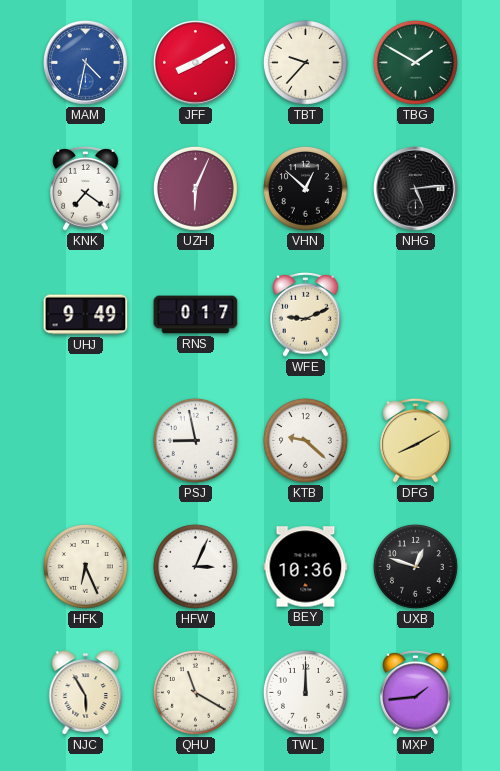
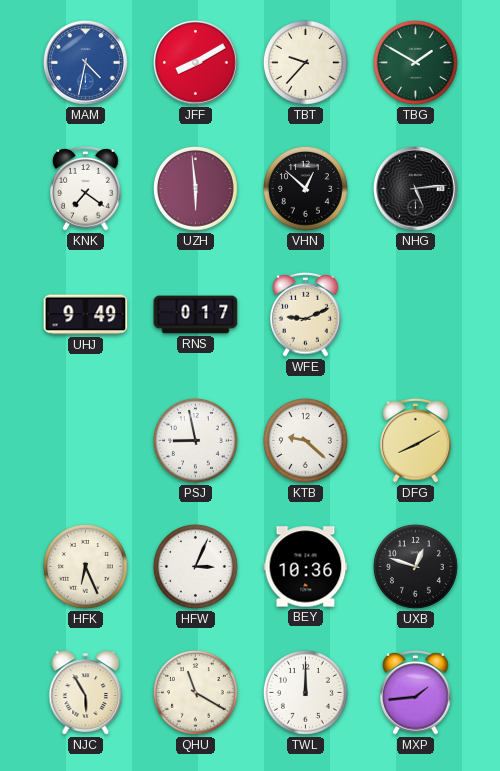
UZH: 6:04 -> 5:59 (196, 189)
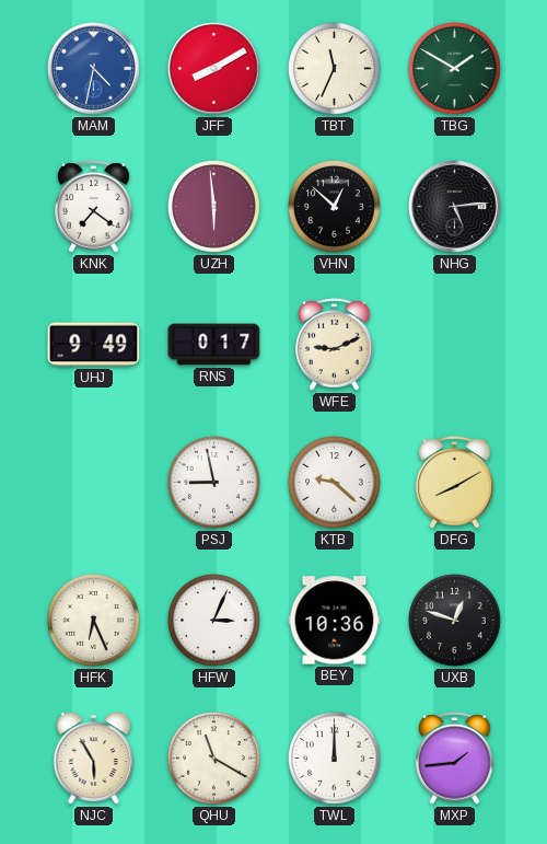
TBT: 9:37 -> 11:34 (335, 69)
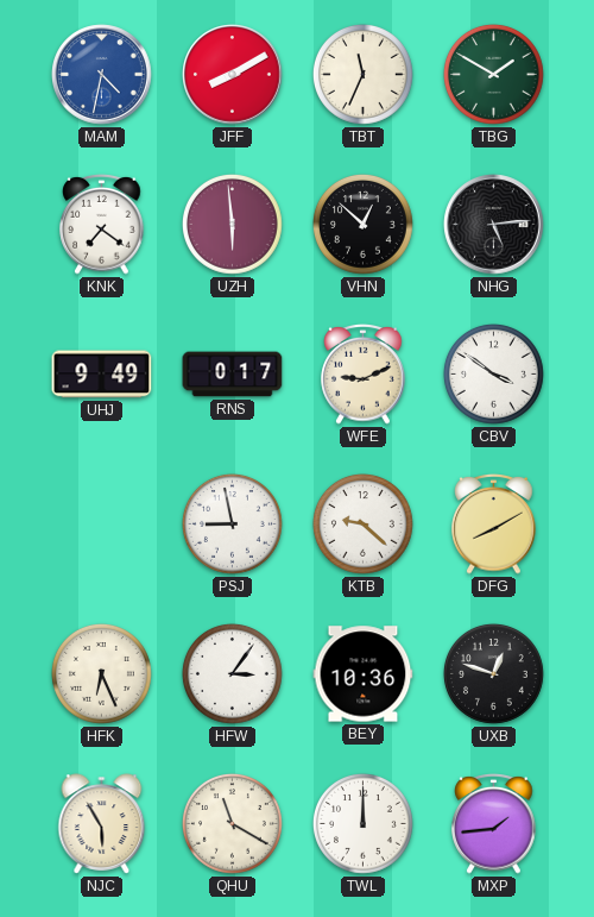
CBV: none -> 3:51 (494, 375)
HFW: 3:04 -> 3:06 (233, 674)
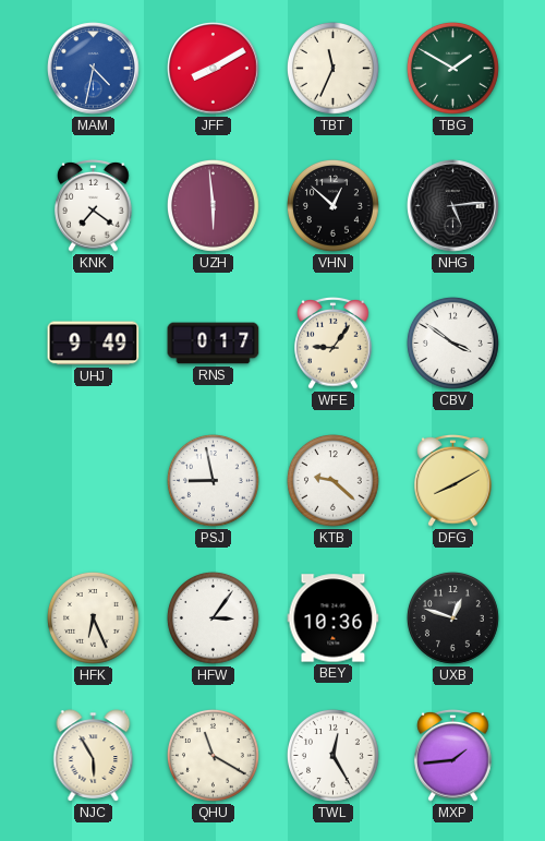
WFE: 9:11 -> 9:06 (334, 344)
TWL: 12:00 -> 12:25 (334, 756)
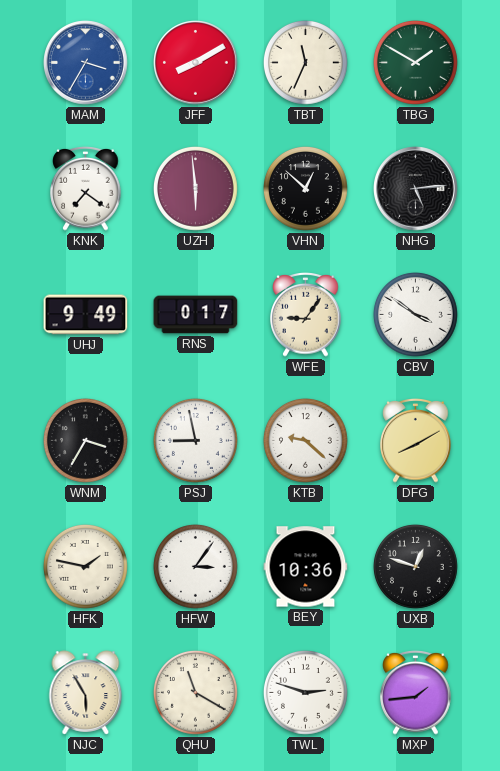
MAM: 4:32 -> 3:35 (86, 63)
WNM: none -> 3:35 (86, 441)
HFK: 6:26 -> 1:47 (86, 567)
TWL: 12:25 -> 2:48 (306, 693)
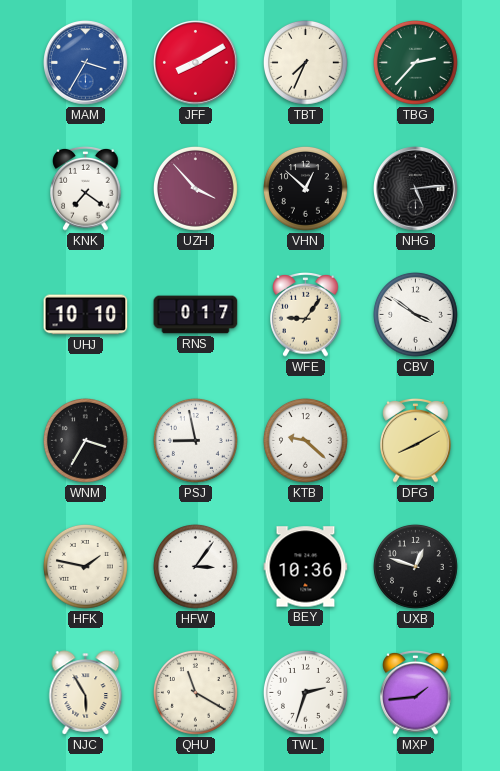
TBT: 11:34 -> 7:34 (306, 63)
TBG: 1:50 -> 2:37 (416, 63)
UZH: 5:59 -> 3:53 (196, 189)
UHJ: 9:49 -> 10:10 (86, 315)
TWL: 2:48 -> 2:33 (306, 693)
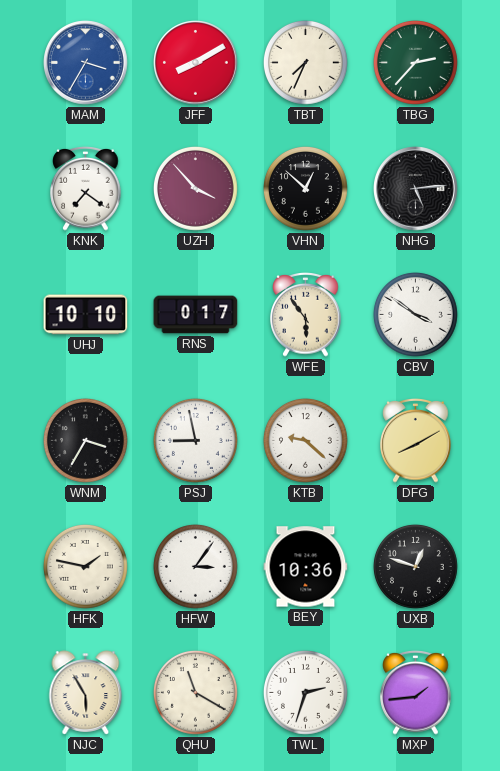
WFE: 9:06 -> 5:54 (306, 315)
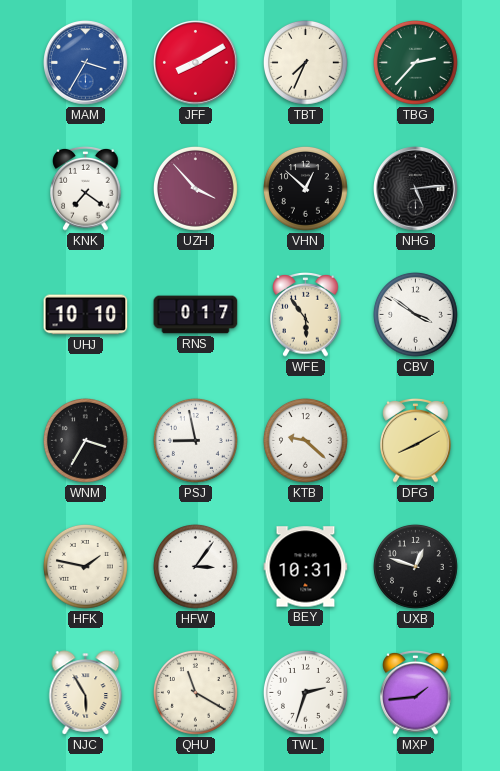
BEY: 10:36 -> 10:31 (306, 567)
